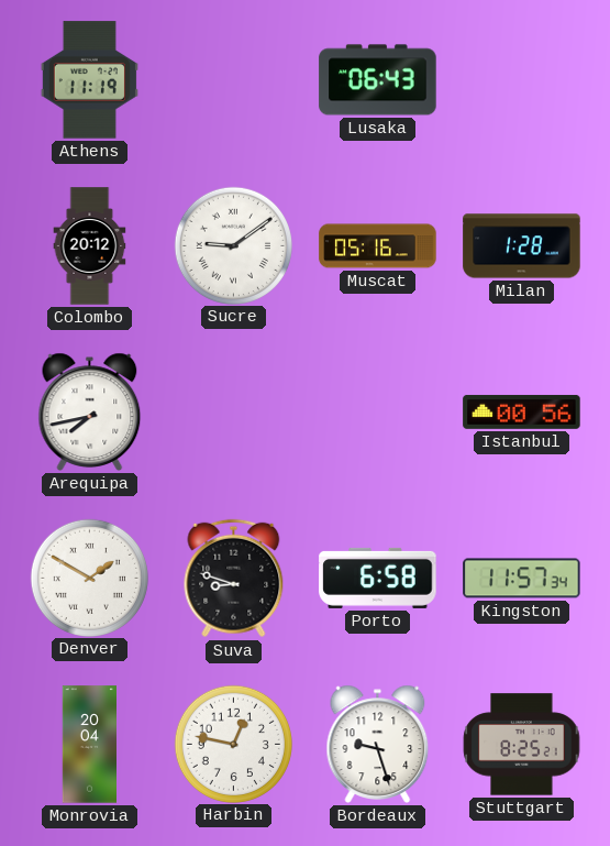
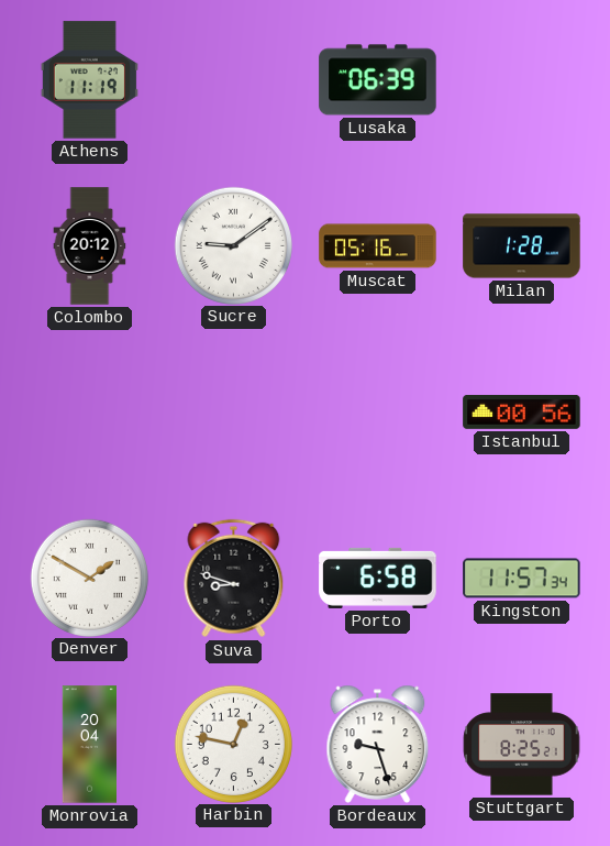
Lusaka: 06:43 -> 06:39 (378, 80)
Arequipa: 7:43 -> none (90, 411)
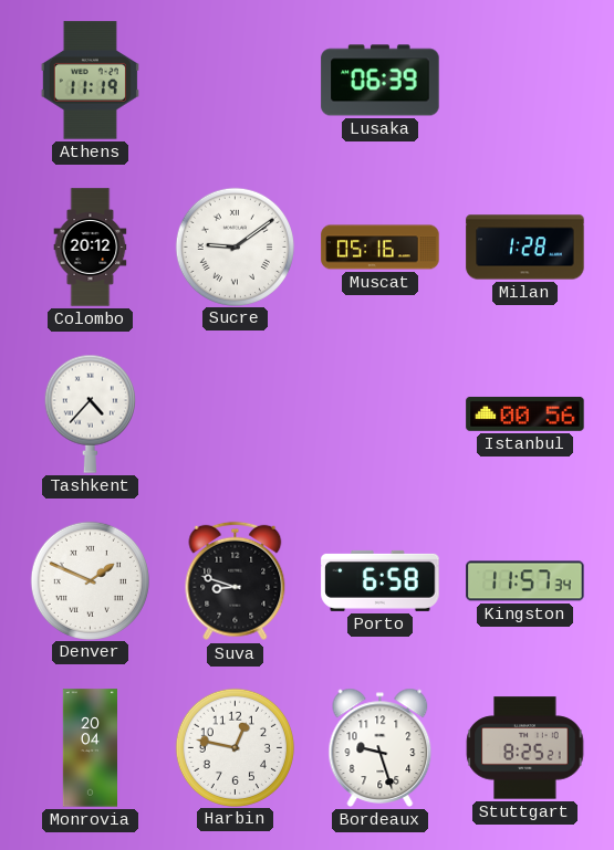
Tashkent: none -> 4:37 (90, 413)
Denver: 1:50 -> 1:49 (90, 580)
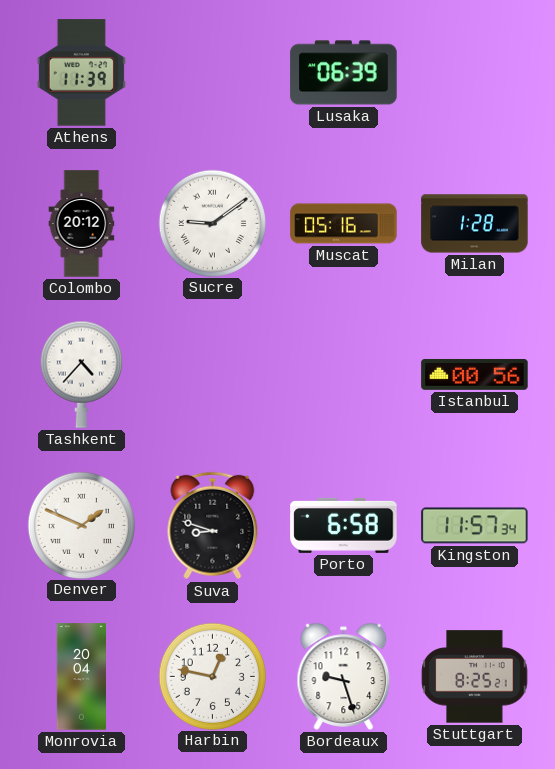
Athens: 11:19 -> 11:39 (81, 73)
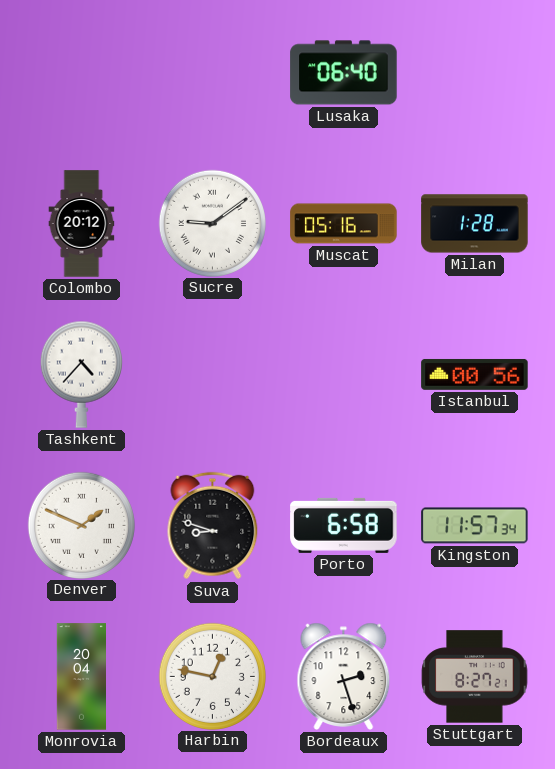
Athens: 11:39 -> none (81, 73)
Lusaka: 06:39 -> 06:40 (344, 73)
Bordeaux: 9:27 -> 2:27 (344, 676)
Stuttgart: 8:25 -> 8:27 (475, 677)
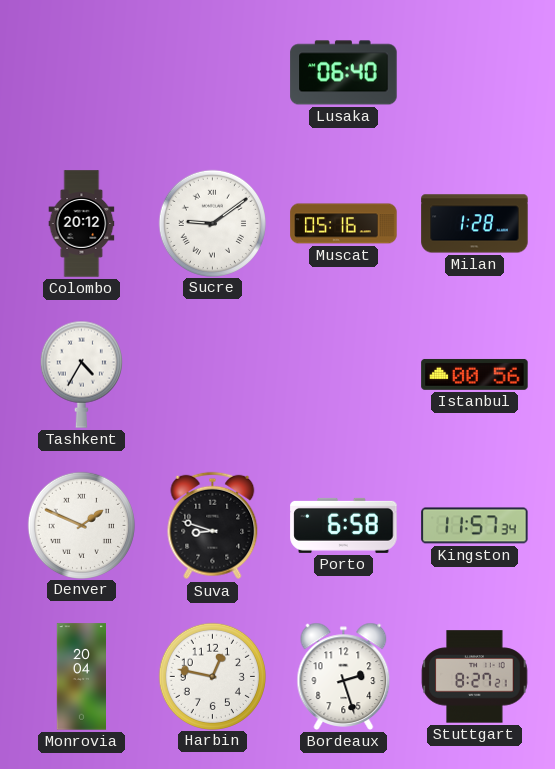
Tashkent: 4:37 -> 4:35 (81, 374)
